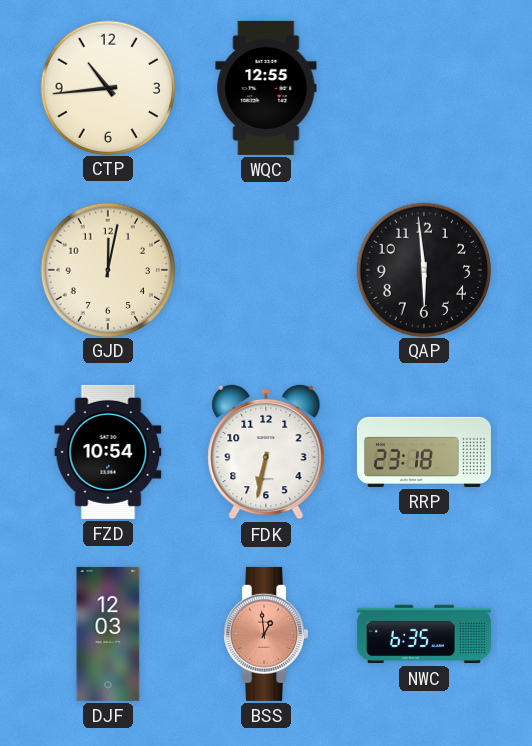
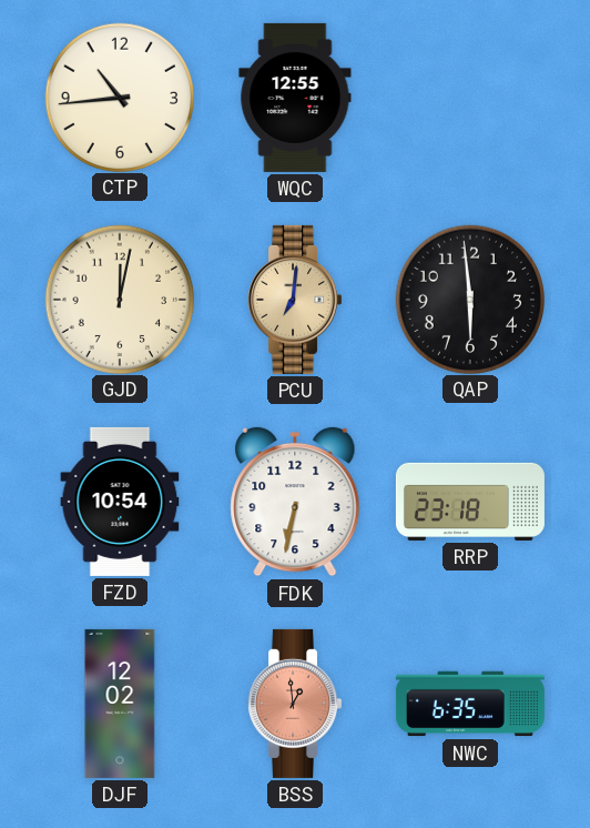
PCU: none -> 7:01 (295, 300)
DJF: 12:03 -> 12:02 (120, 704)
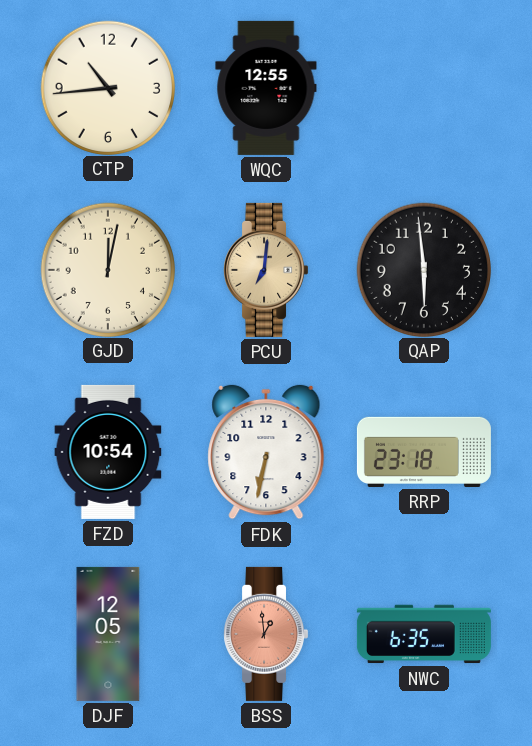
DJF: 12:02 -> 12:05 (108, 634)
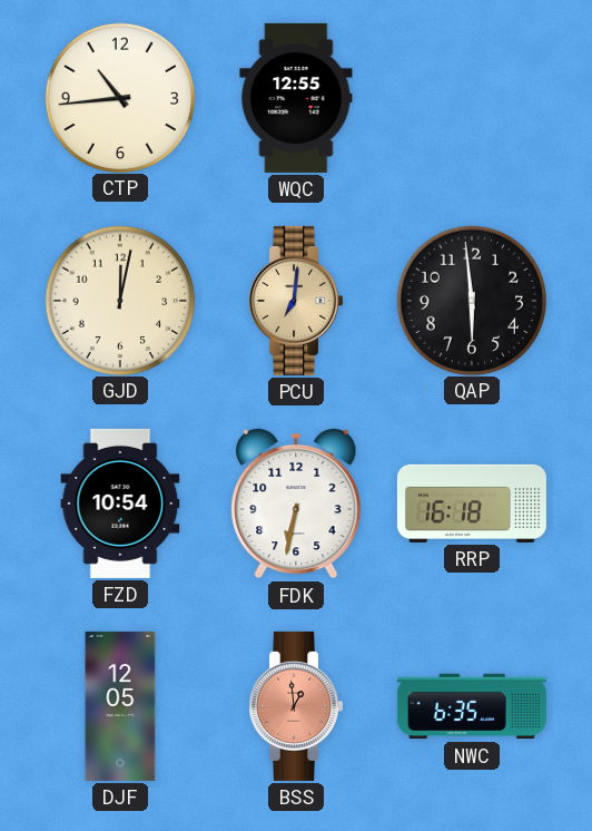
RRP: 23:18 -> 16:18 (472, 504)
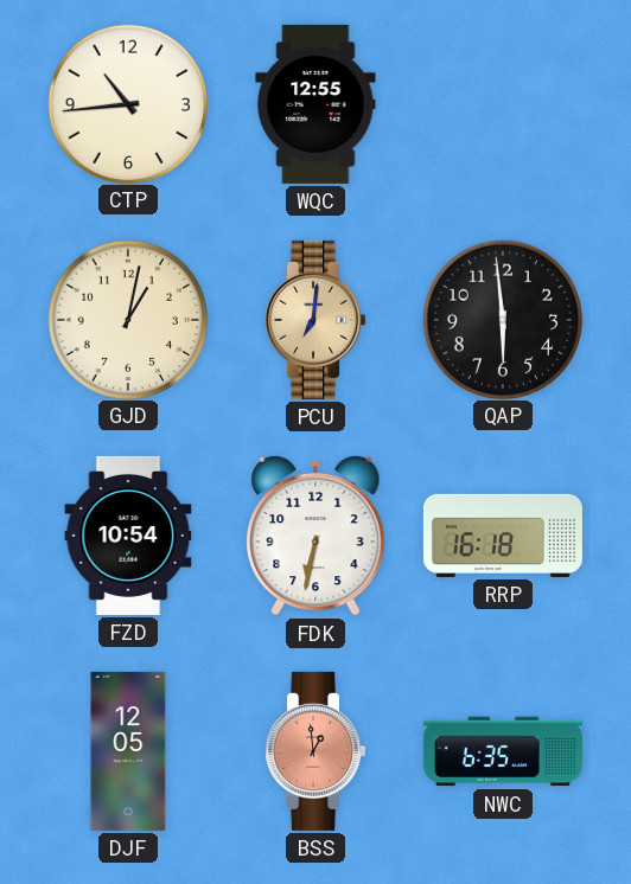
GJD: 12:02 -> 1:02 (128, 319)
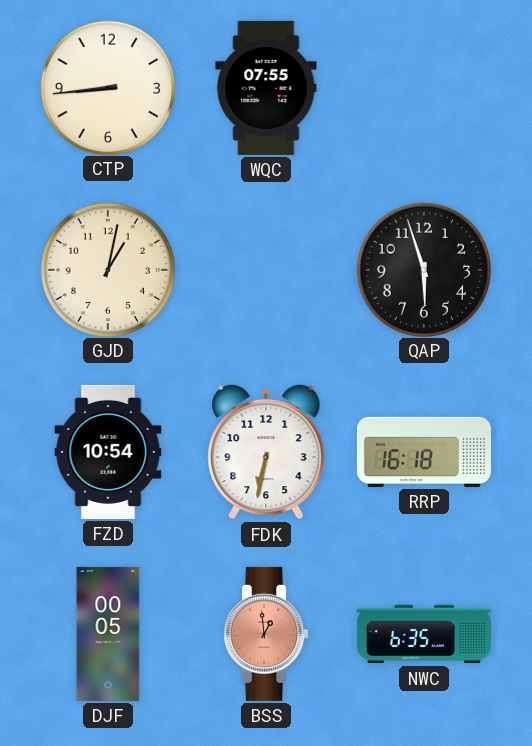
CTP: 10:44 -> 8:44 (108, 87)
WQC: 12:55 -> 07:55 (266, 88)
PCU: 7:01 -> none (315, 320)
QAP: 5:59 -> 5:57 (424, 269)
DJF: 12:05 -> 00:05 (108, 634)
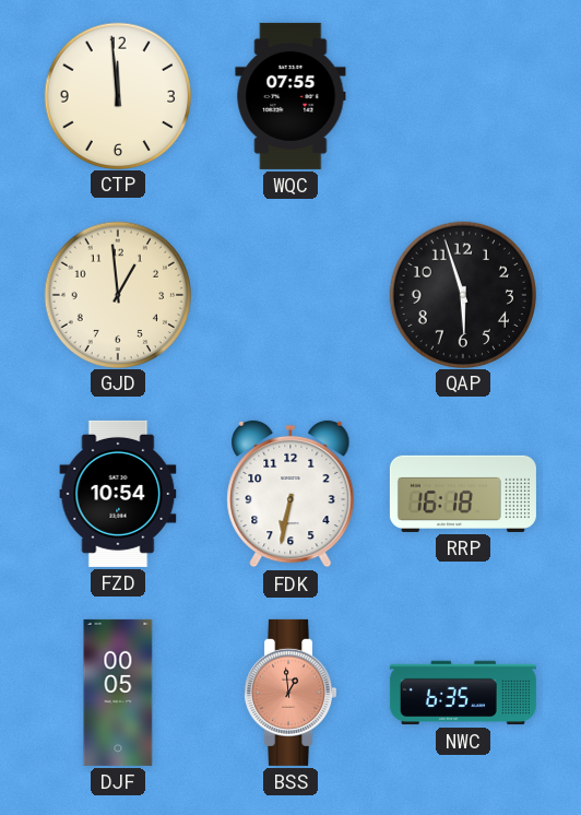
CTP: 8:44 -> 11:59 (118, 95)
GJD: 1:02 -> 12:59 (118, 294)
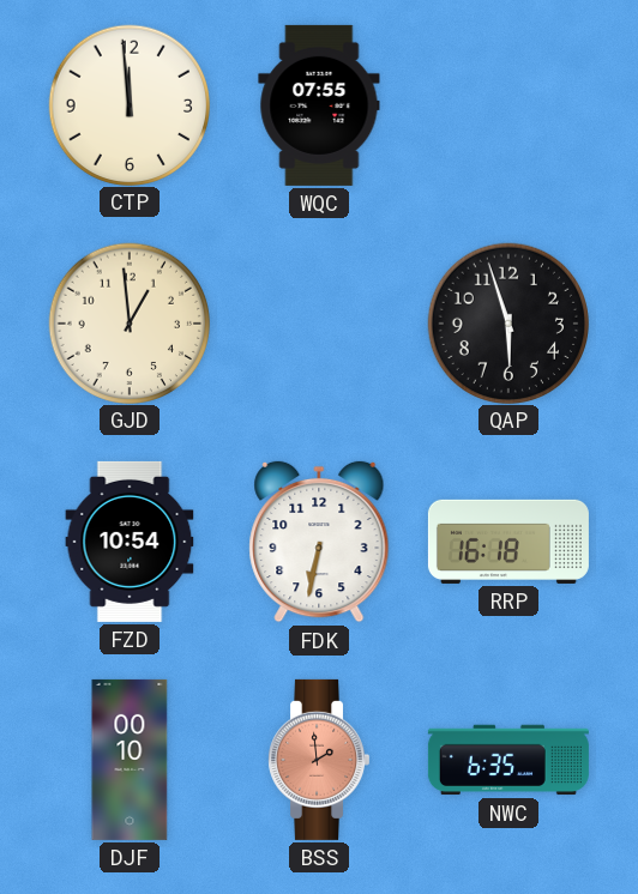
DJF: 00:05 -> 00:10 (130, 760)
BSS: 12:59 -> 1:59 (319, 760)
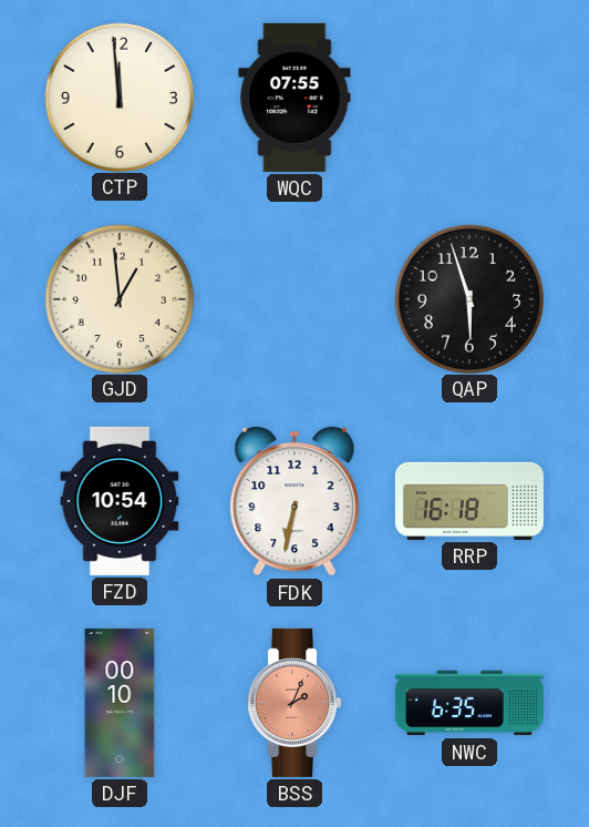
BSS: 1:59 -> 2:04 (294, 703)
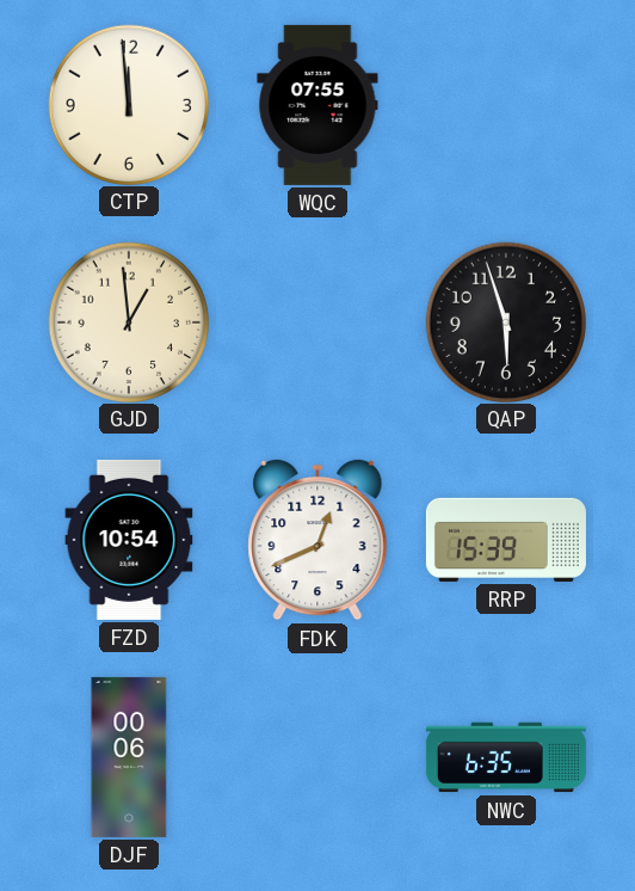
FDK: 6:32 -> 12:41 (317, 540)
RRP: 16:18 -> 15:39 (506, 540)
DJF: 00:10 -> 00:06 (129, 757)
BSS: 2:04 -> none (294, 703)
